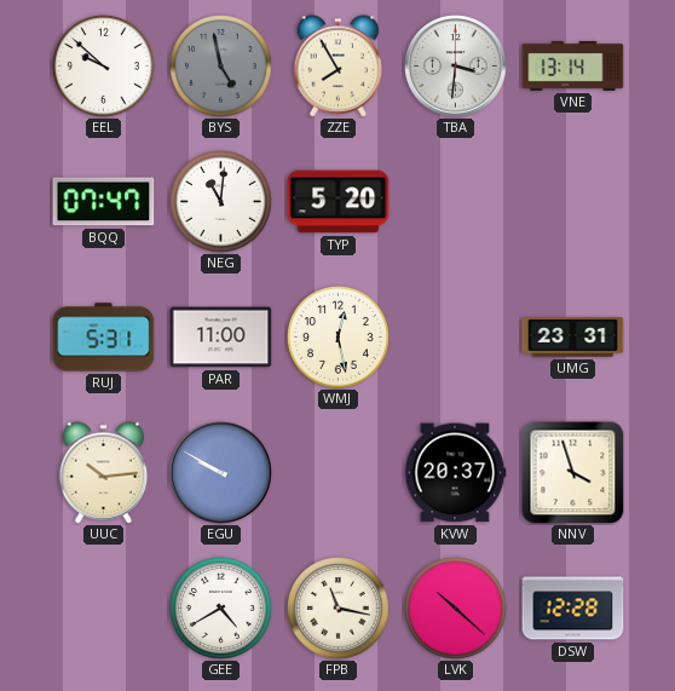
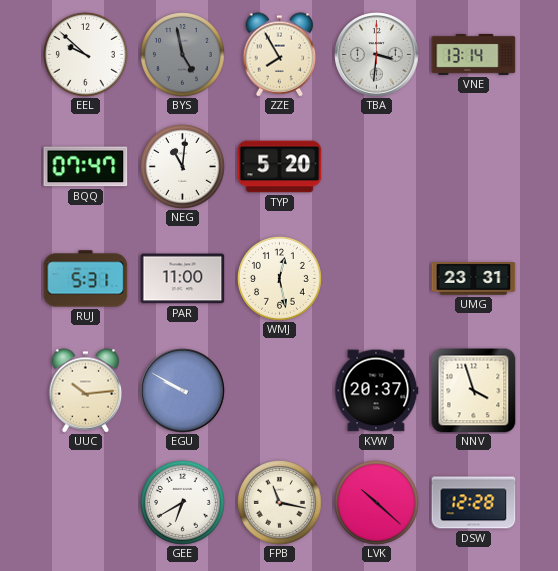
GEE: 4:40 -> 6:40 (183, 503)
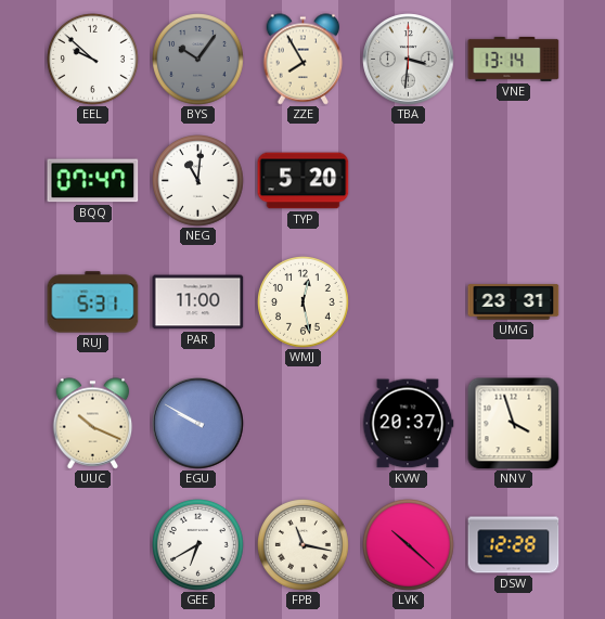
BYS: 4:58 -> 10:06 (198, 60)
UUC: 10:14 -> 10:19 (93, 424)
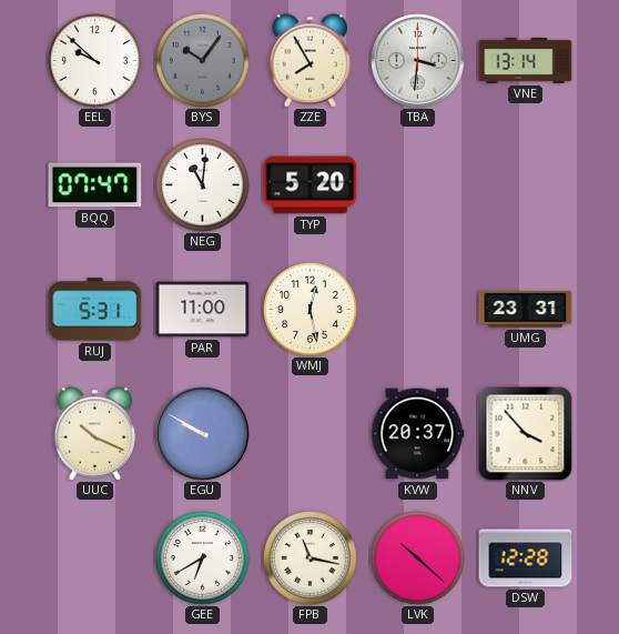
NNV: 3:57 -> 3:53 (526, 434)
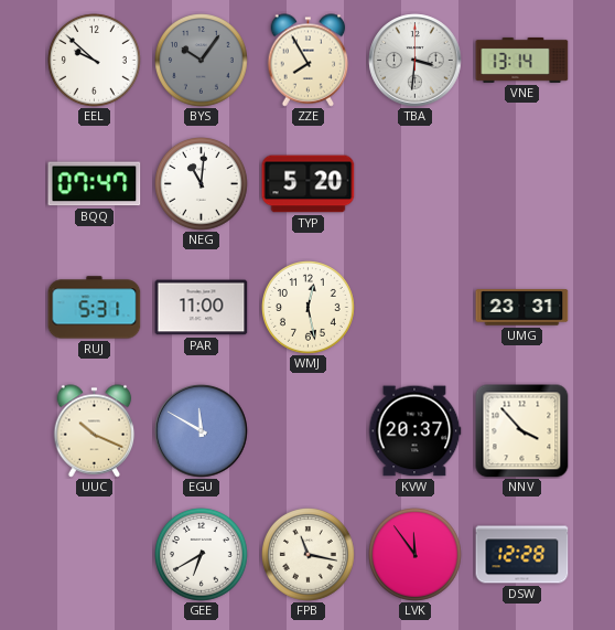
EGU: 9:50 -> 11:50 (202, 431)
LVK: 10:22 -> 11:54 (416, 555)
